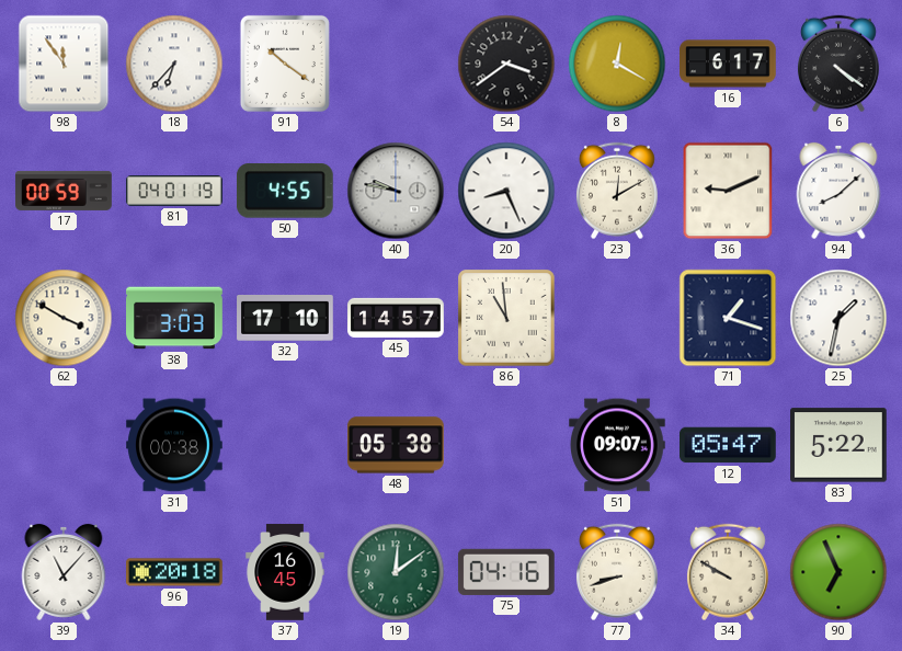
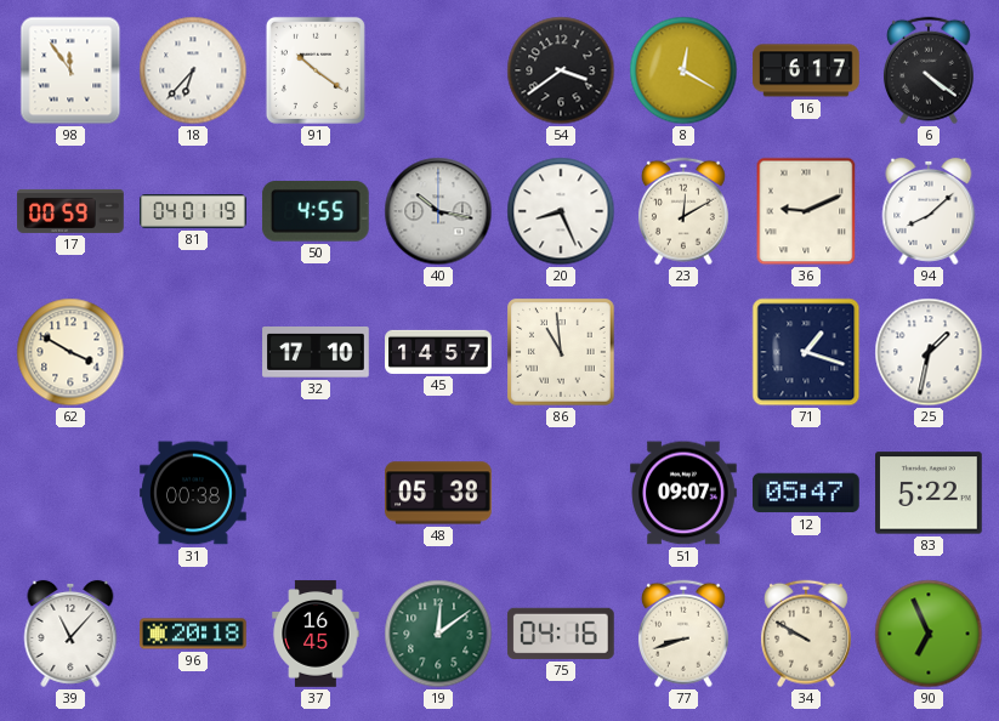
40: 9:47 -> 10:17 (438, 211)
38: 3:03 -> none (174, 318)
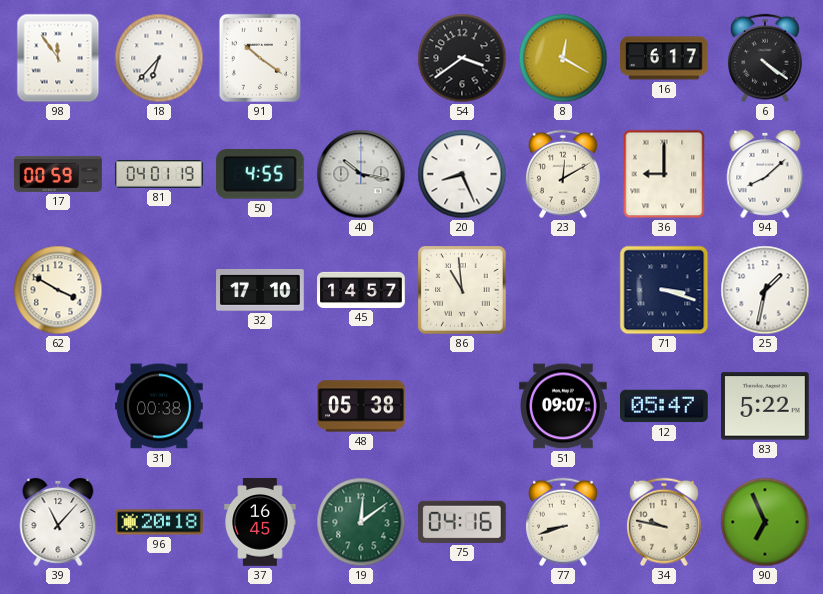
36: 9:11 -> 9:00 (664, 174)
71: 1:18 -> 3:18 (664, 290)
34: 9:50 -> 9:47 (664, 522)
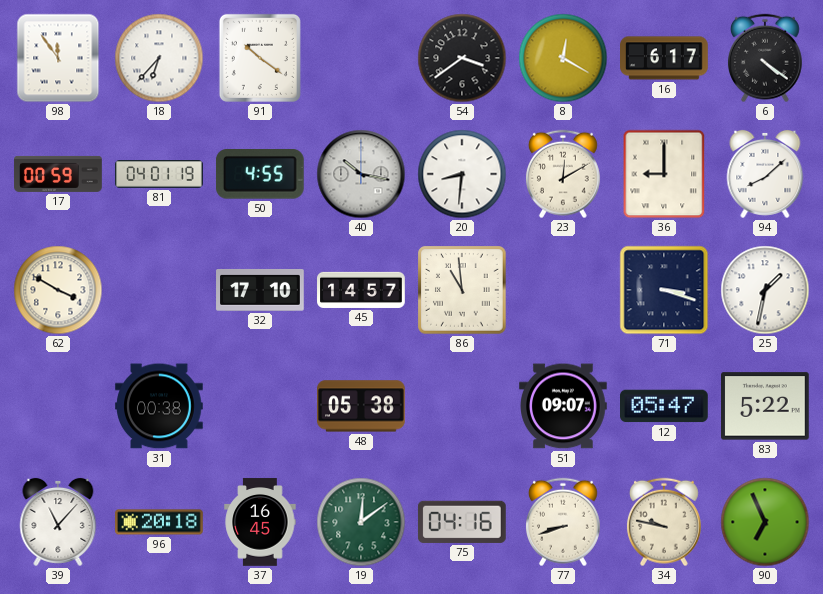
20: 8:26 -> 8:31 (462, 174)
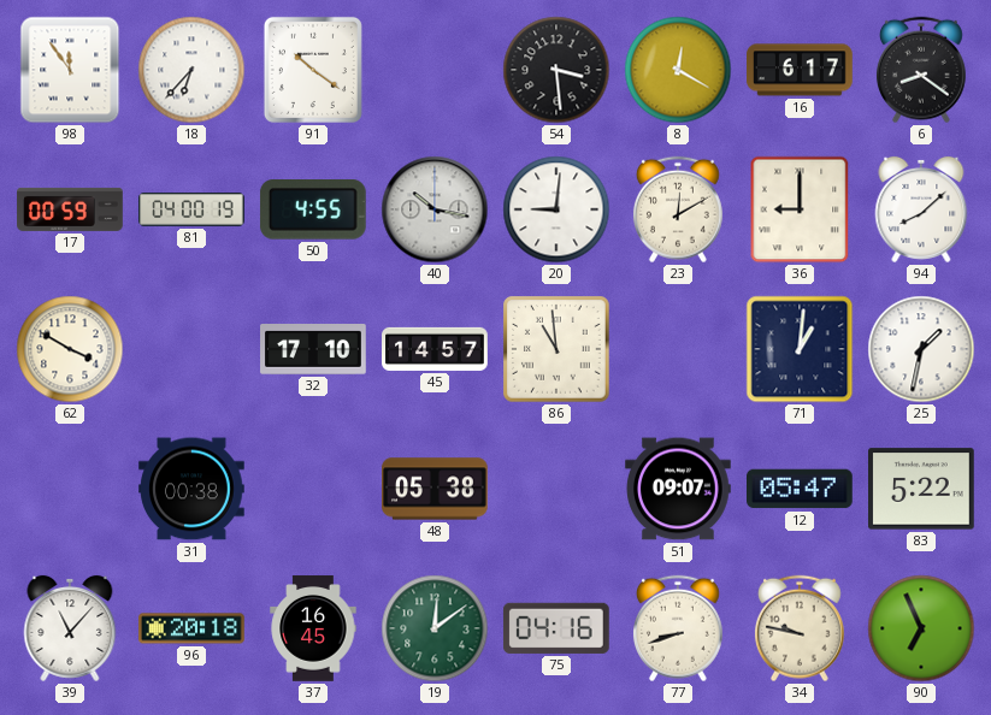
54: 3:39 -> 3:29 (556, 70)
6: 4:21 -> 8:21 (921, 70)
81: 04:01 -> 04:00 (191, 209)
20: 8:31 -> 9:01 (556, 209)
71: 3:18 -> 1:01 (800, 349)
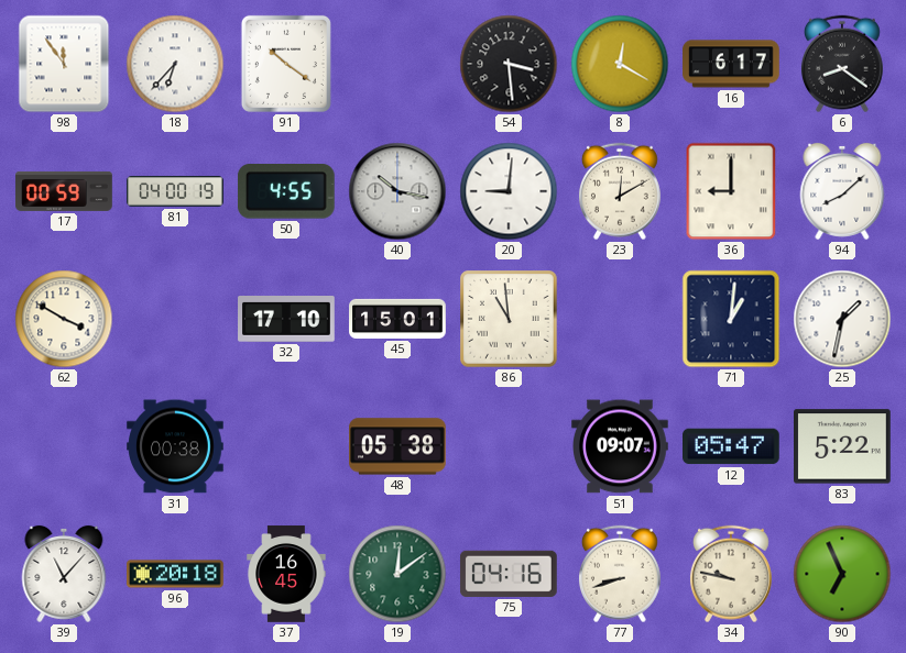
45: 14:57 -> 15:01 (397, 319)
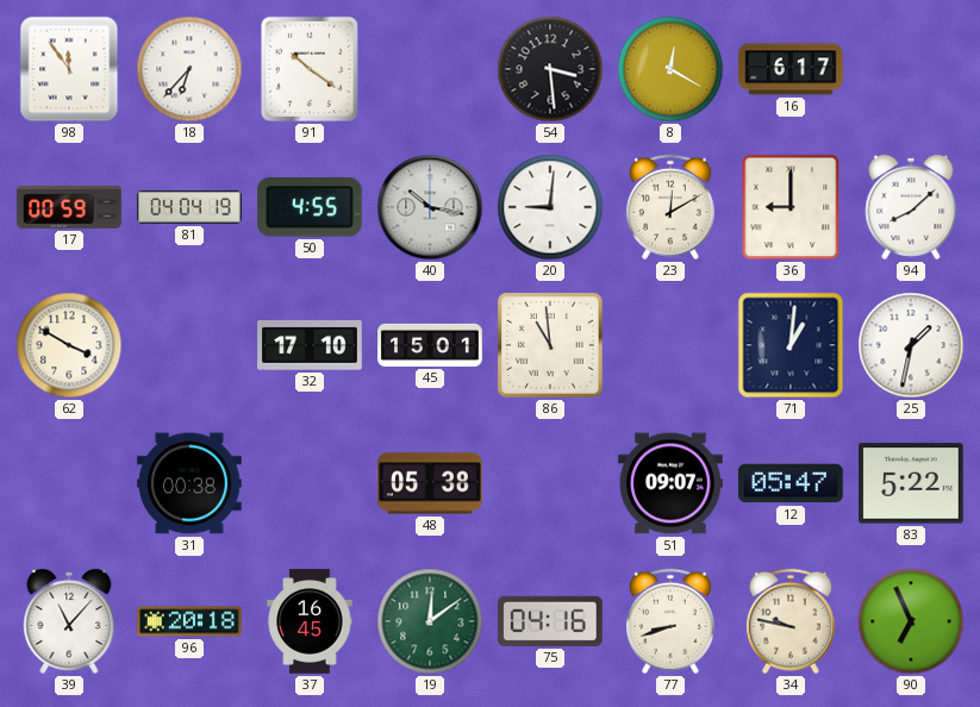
6: 8:21 -> none (842, 64)
81: 04:00 -> 04:04 (189, 207)
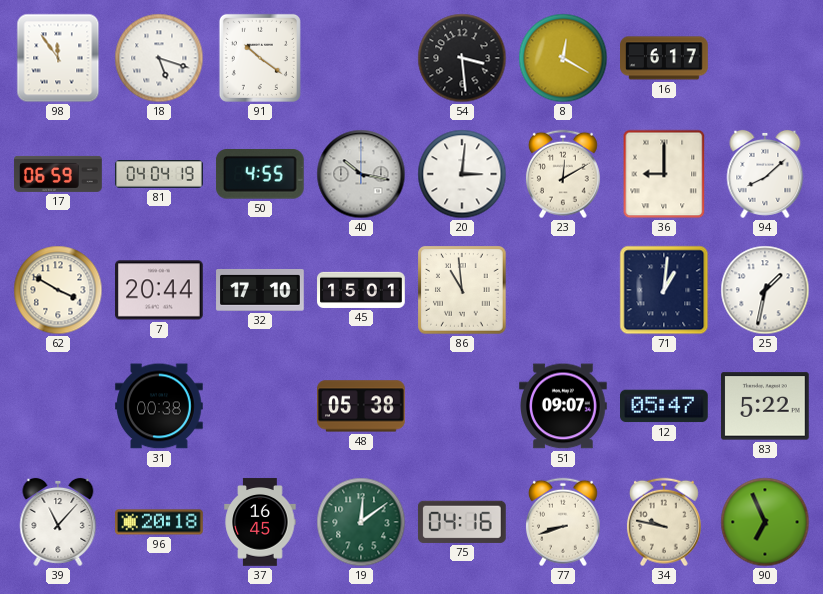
18: 6:37 -> 5:18 (159, 58)
17: 00:59 -> 06:59 (58, 174)
20: 9:01 -> 3:01 (462, 174)
7: none -> 20:44 (160, 290)
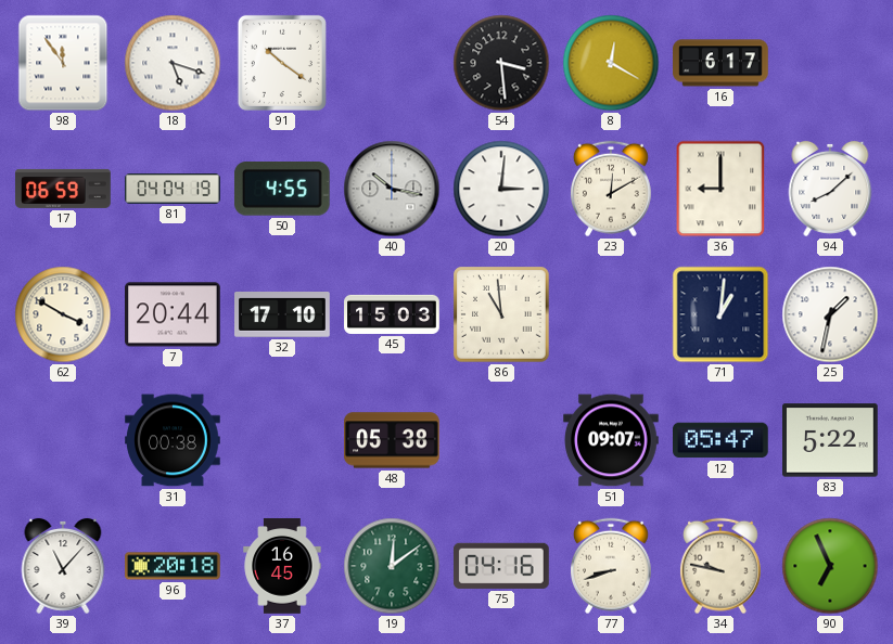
45: 15:01 -> 15:03 (392, 314)
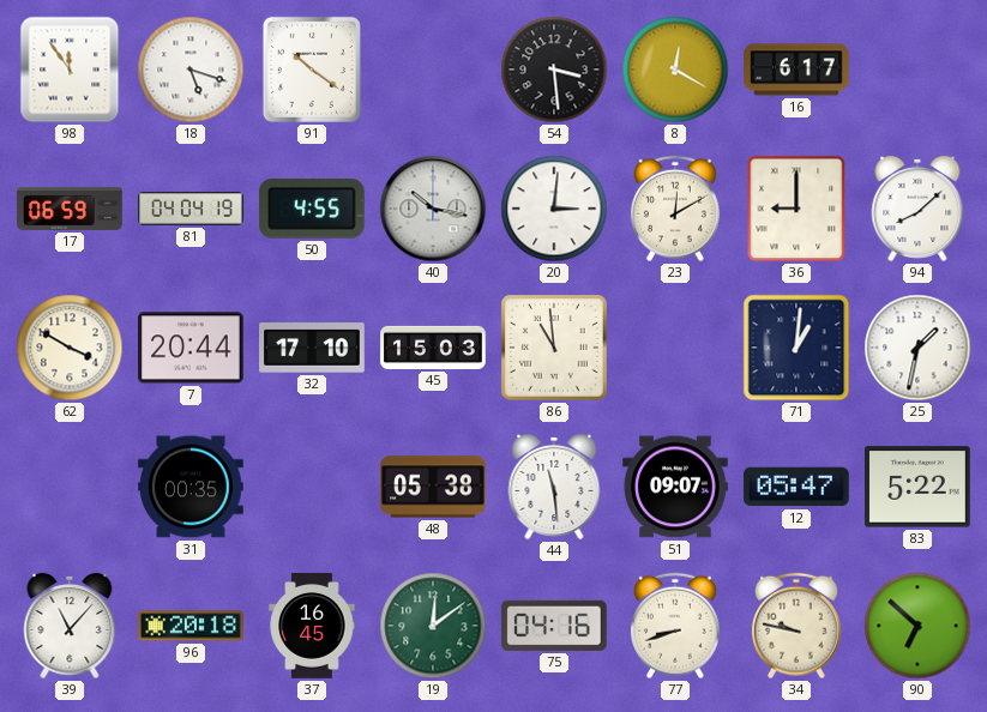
31: 00:38 -> 00:35 (191, 487)
44: none -> 11:29 (554, 487)
90: 6:56 -> 6:52 (917, 626)
